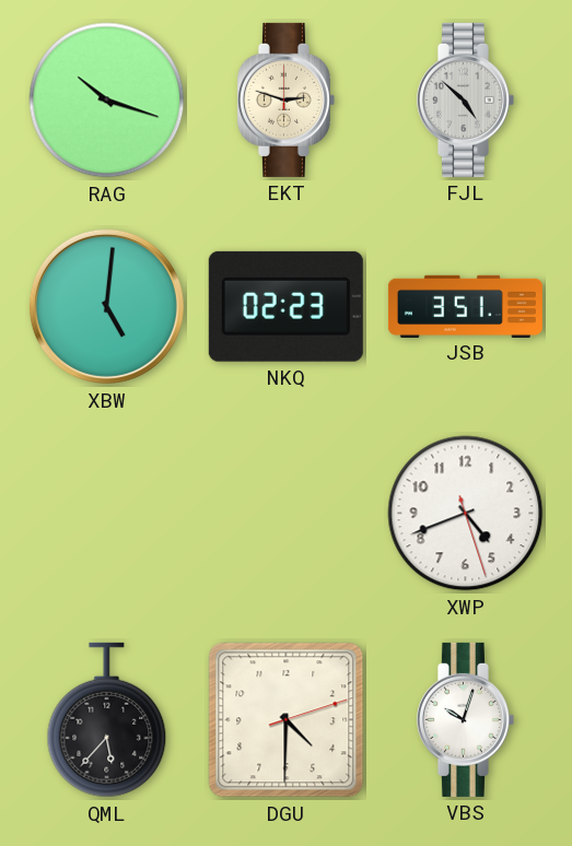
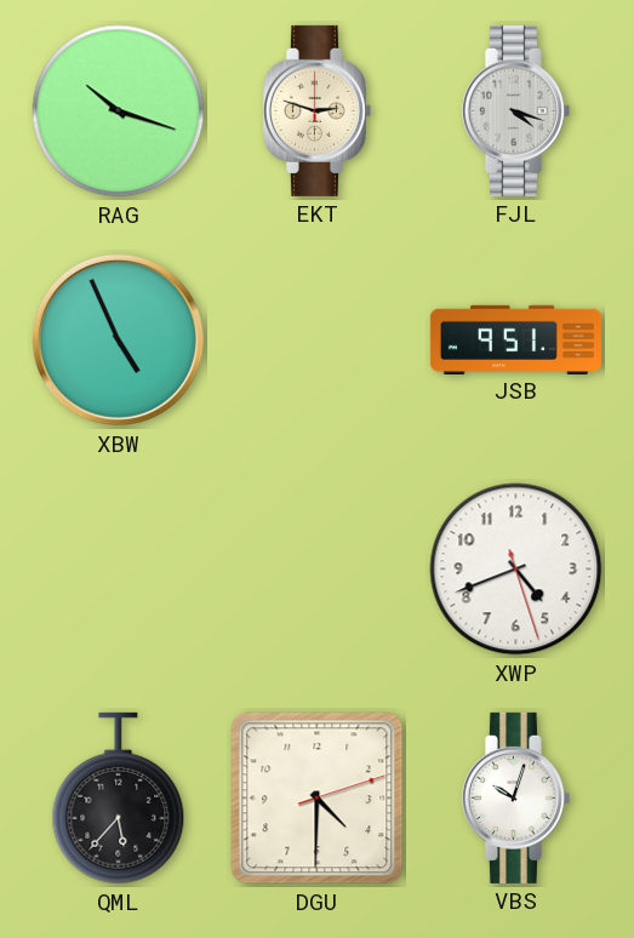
FJL: 4:52 -> 4:18 (515, 110)
XBW: 5:01 -> 4:56 (118, 339)
NKQ: 02:23 -> none (285, 306)
JSB: 3:51 -> 9:51 (515, 339)
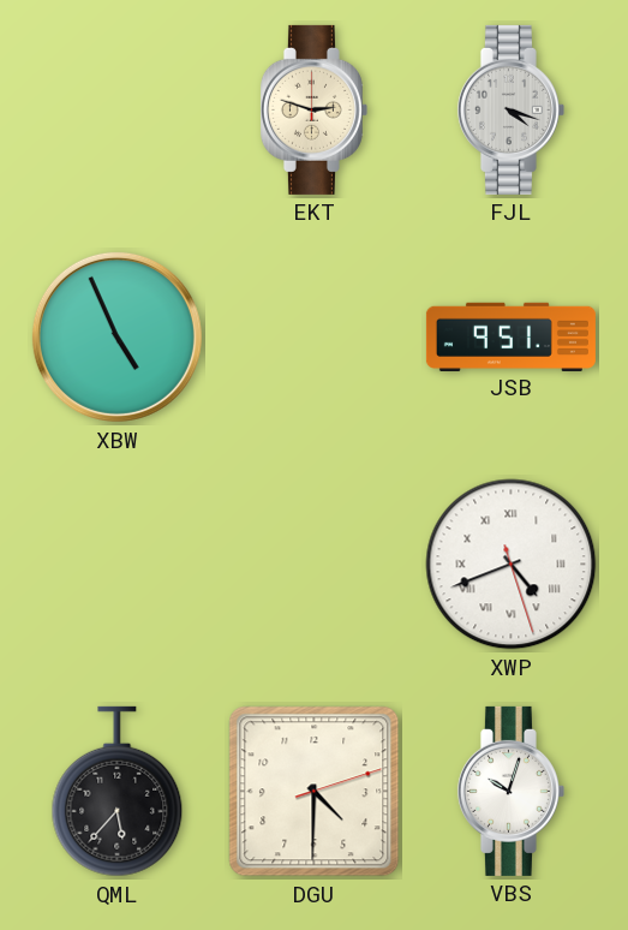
RAG: 10:18 -> none (119, 111)
XWP numerals: Arabic -> Roman (512, 565)
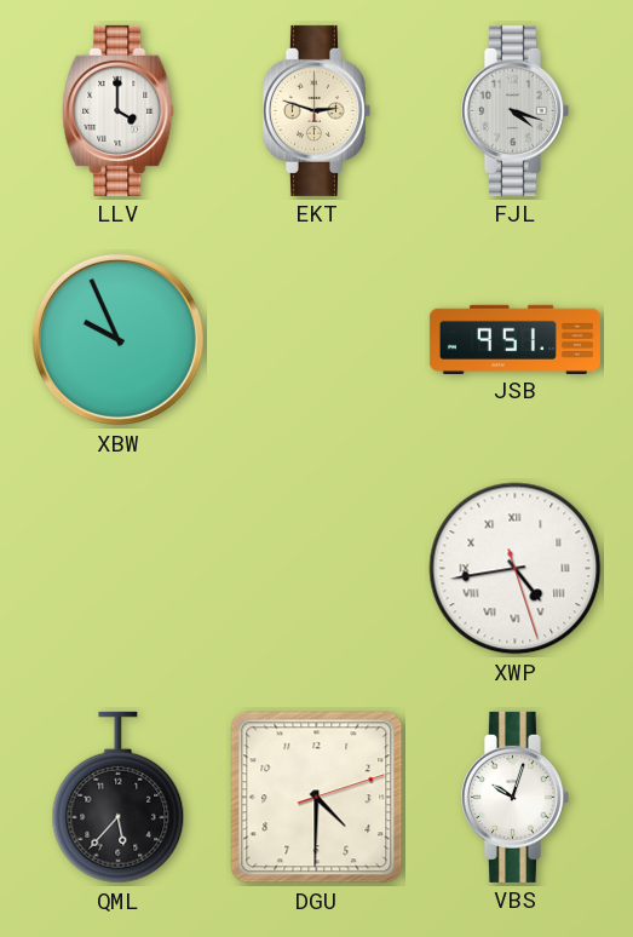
LLV: none -> 4:00 (119, 110)
XBW: 4:56 -> 9:56 (117, 339)
XWP: 4:41 -> 4:43 (516, 569)
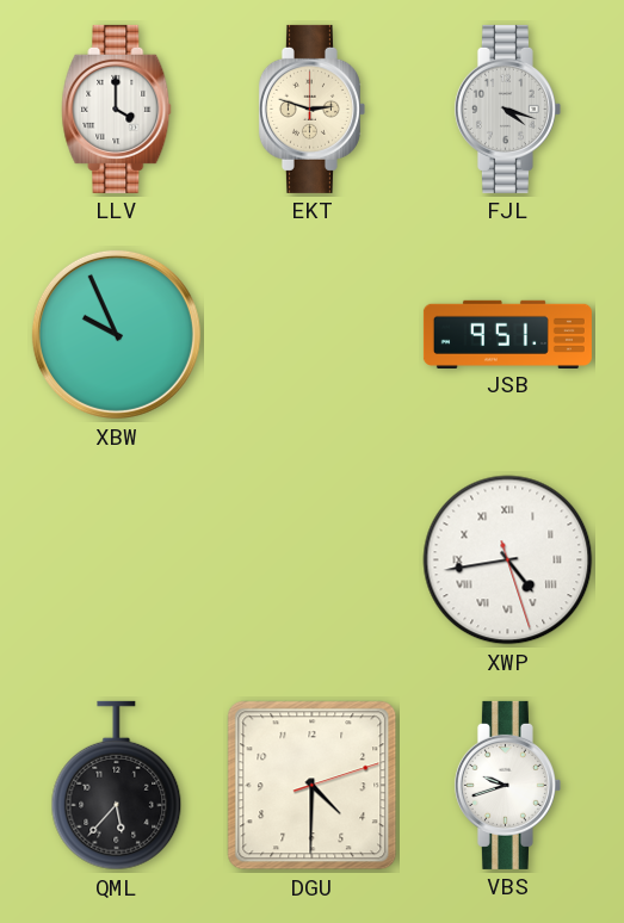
VBS: 10:03 -> 9:42 (507, 785)
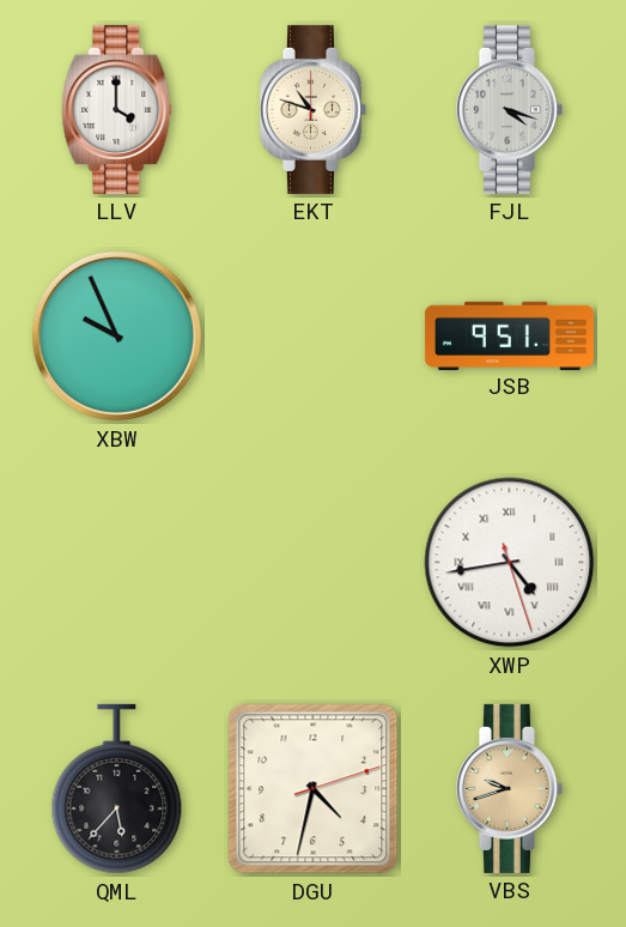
EKT: 2:48 -> 10:48 (312, 109)
DGU: 4:30 -> 4:32 (314, 789)
VBS dial: white -> champagne (509, 788)
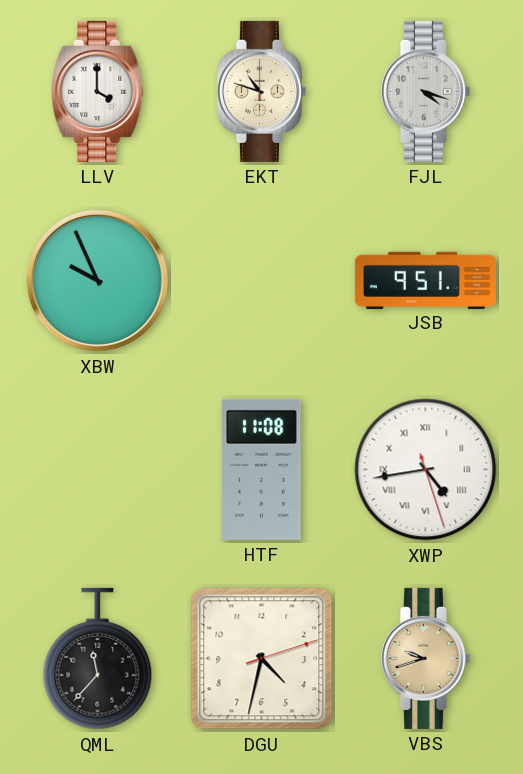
HTF: none -> 11:08 (262, 469)
QML: 5:37 -> 11:37 (98, 659)
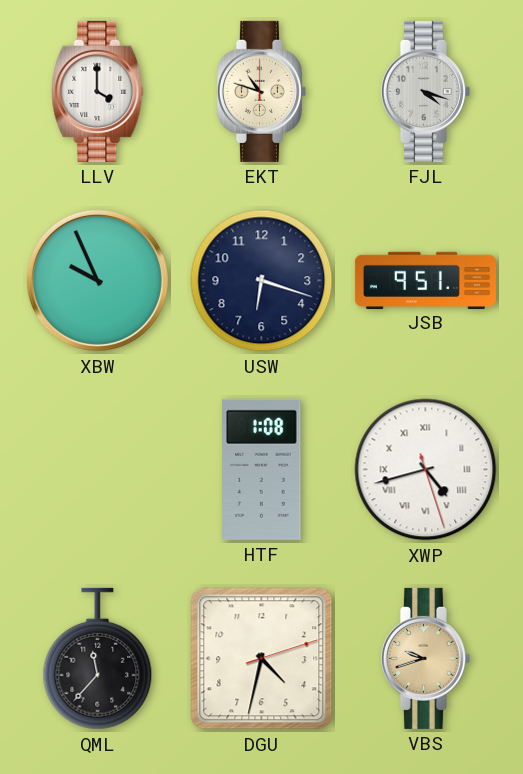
USW: none -> 6:18 (262, 281)
HTF: 11:08 -> 1:08 (262, 469)
XWP: 4:43 -> 4:42 (426, 470)
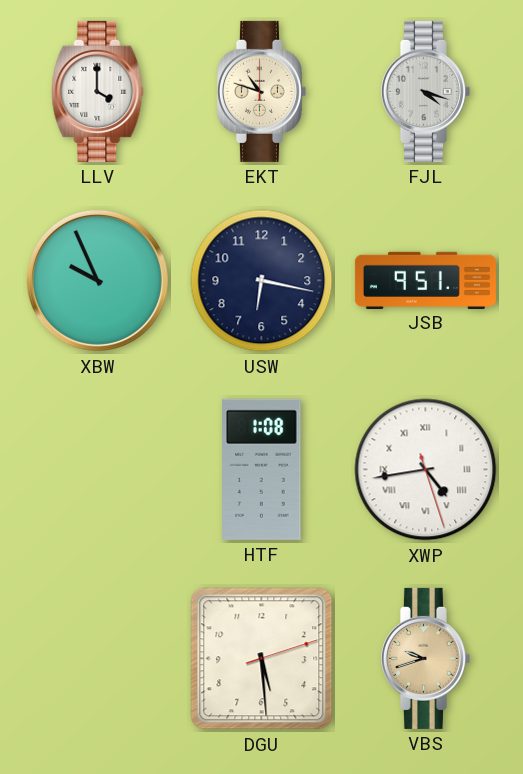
USW: 6:18 -> 6:17 (262, 281)
XWP: 4:42 -> 4:43 (426, 470)
QML: 11:37 -> none (98, 659)
DGU: 4:32 -> 5:29 (262, 659)
